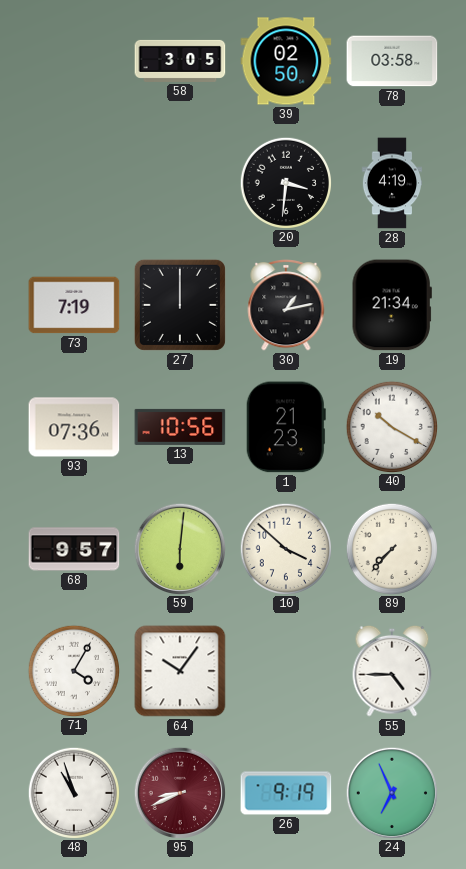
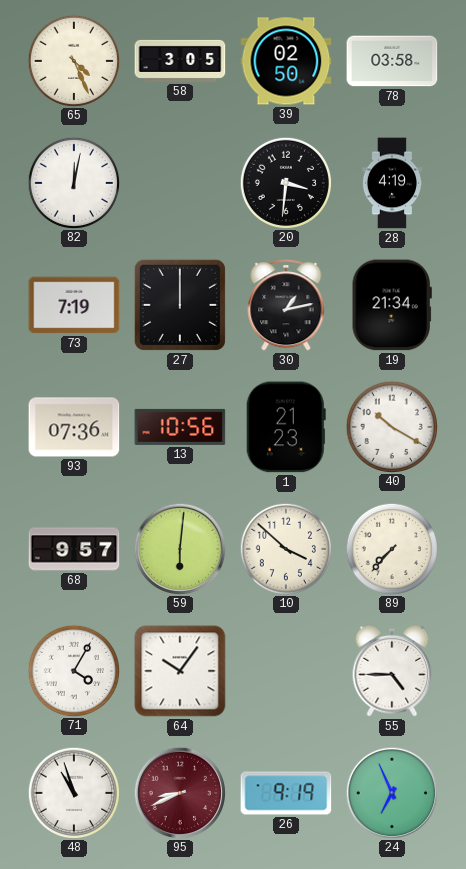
65: none -> 4:26 (73, 60)
82: none -> 12:02 (73, 182)
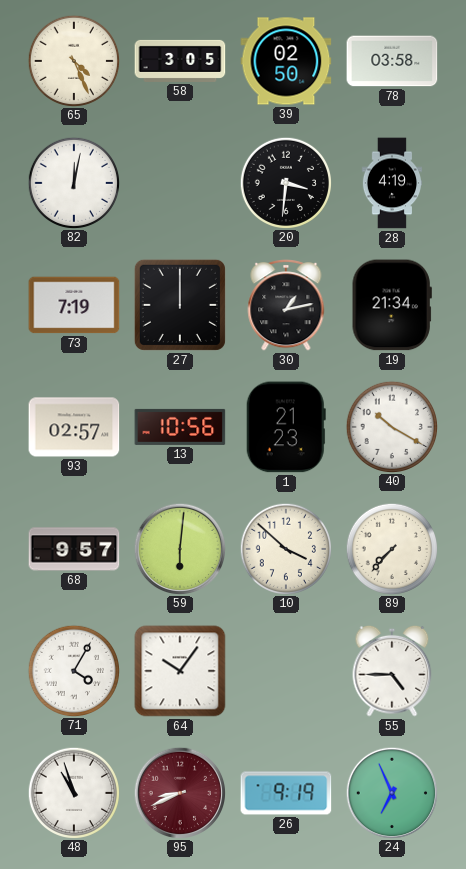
93: 07:36 -> 02:57 (74, 427)
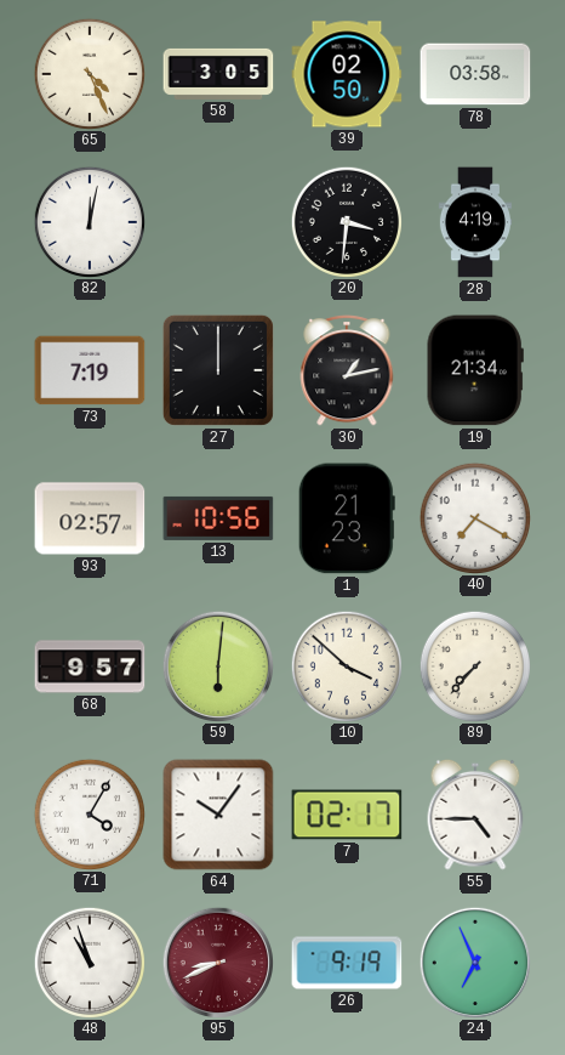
40: 10:20 -> 7:20 (474, 517)
7: none -> 02:17 (347, 815)
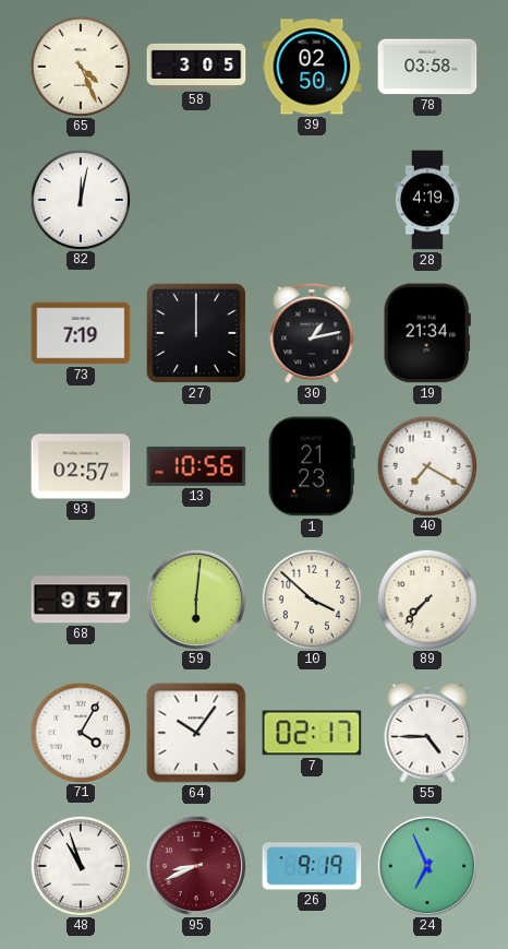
20: 3:31 -> none (346, 221)
